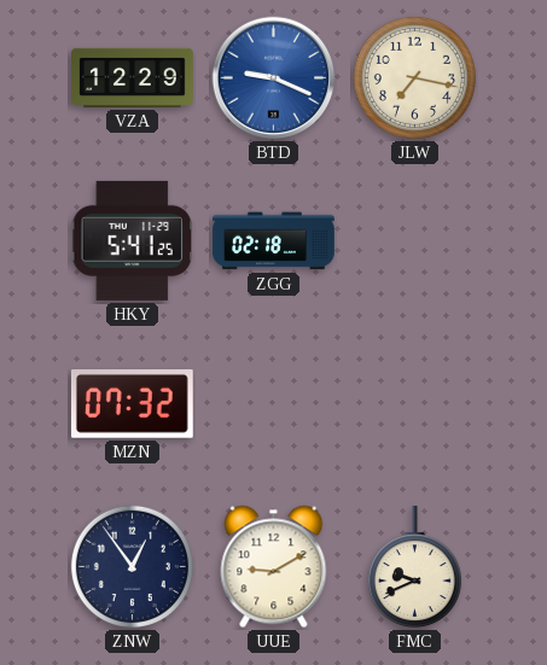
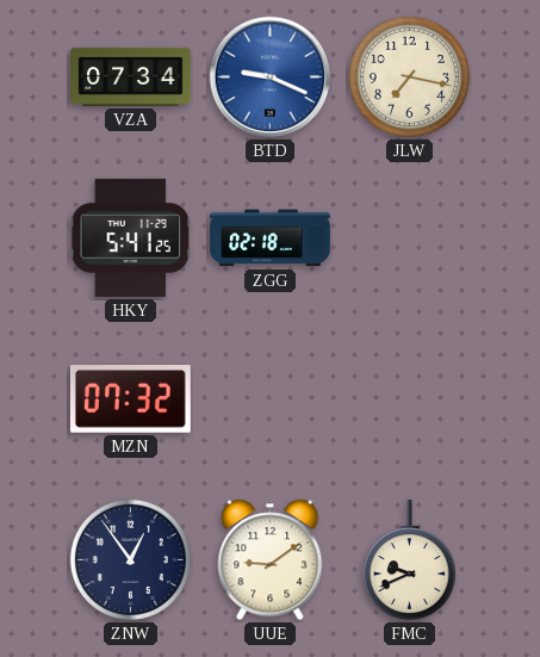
VZA: 12:29 -> 07:34 (131, 76)
UUE: 9:10 -> 9:09 (271, 560)
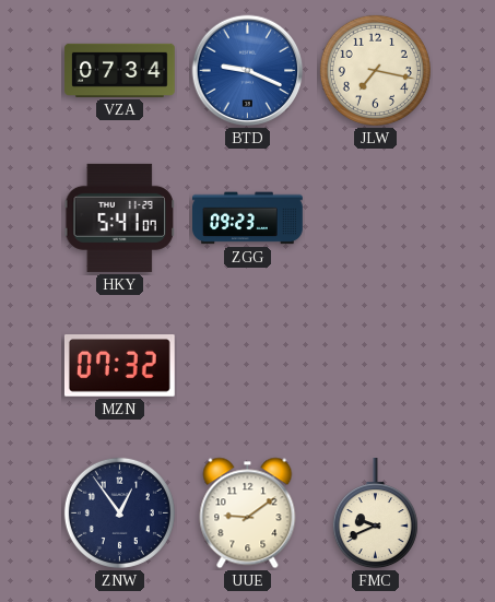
HKY: 5:41:25 -> 5:41:07 (120, 217)
ZGG: 02:18 -> 09:23 (248, 219)
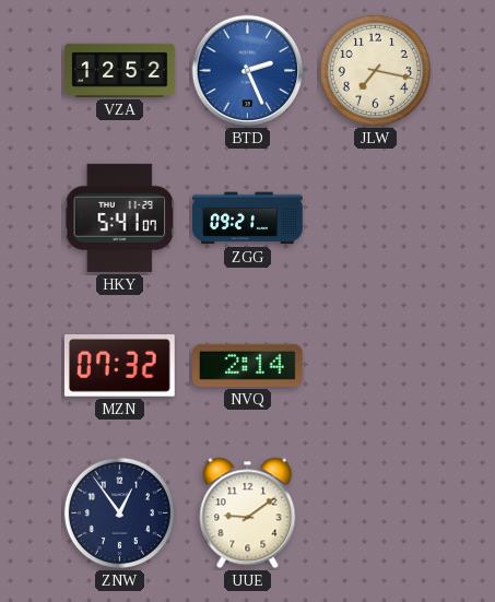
VZA: 07:34 -> 12:52 (120, 70)
BTD: 9:19 -> 2:26 (248, 71)
ZGG: 09:23 -> 09:21 (248, 219)
NVQ: none -> 2:14 (248, 365)
FMC: 9:41 -> none (375, 515)
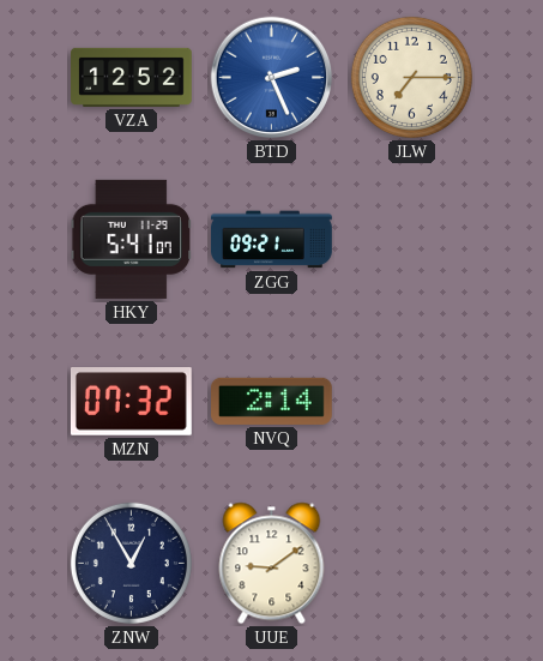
JLW: 7:17 -> 7:15 (411, 77)
ZNW: 12:54 -> 12:55 (131, 563)
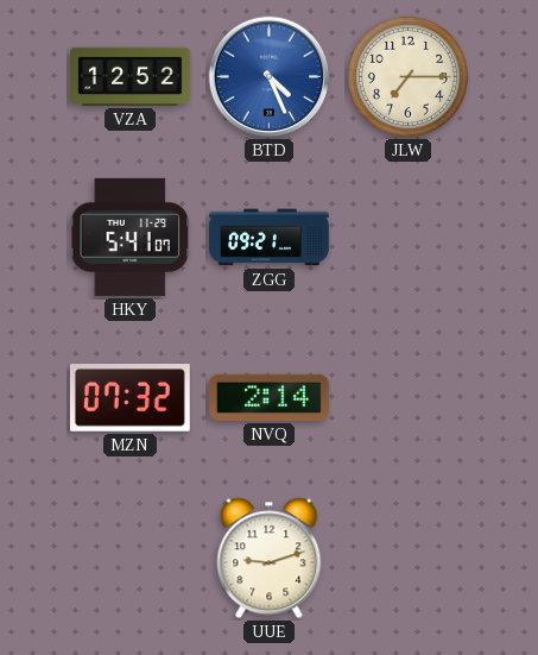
BTD: 2:26 -> 4:26 (270, 77)
ZNW: 12:55 -> none (131, 563)
UUE: 9:09 -> 9:12 (270, 559)
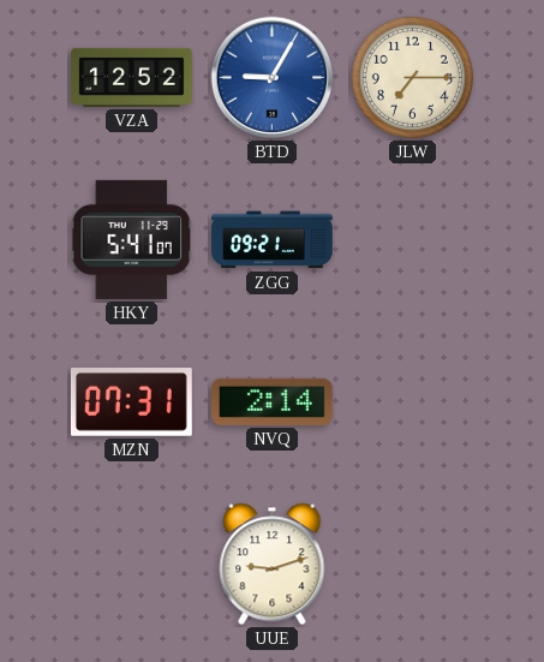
BTD: 4:26 -> 9:05 (273, 78)
MZN: 07:32 -> 07:31 (131, 402)
